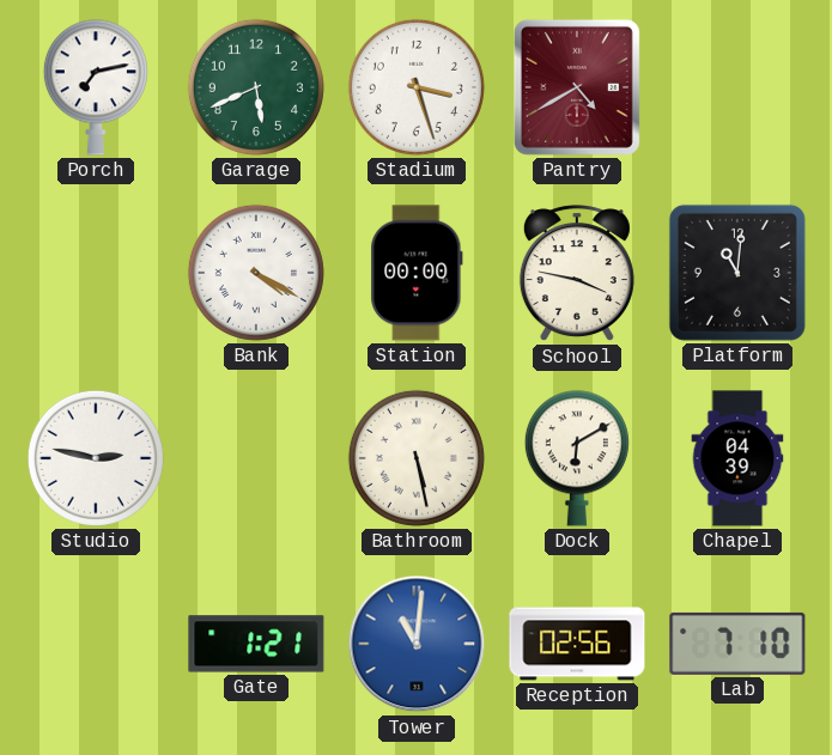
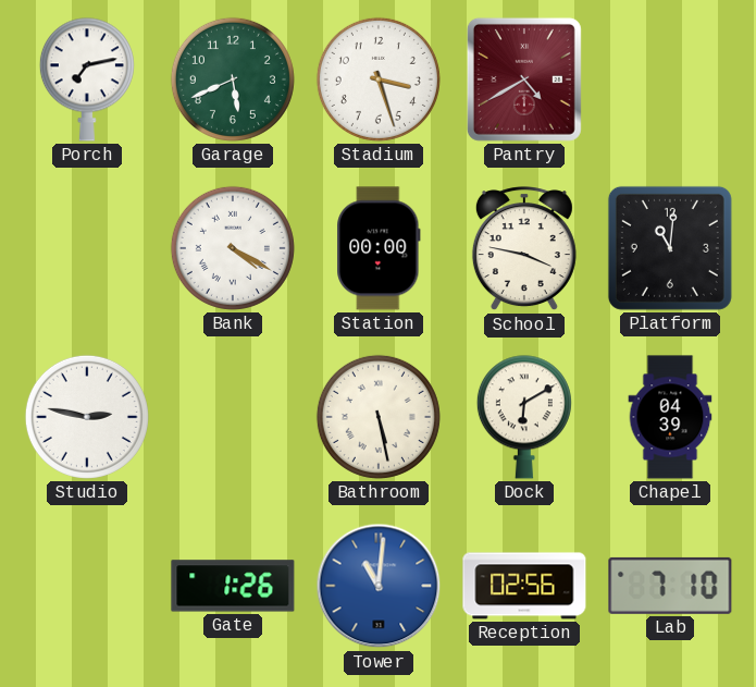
Gate: 1:21 -> 1:26 (233, 586)
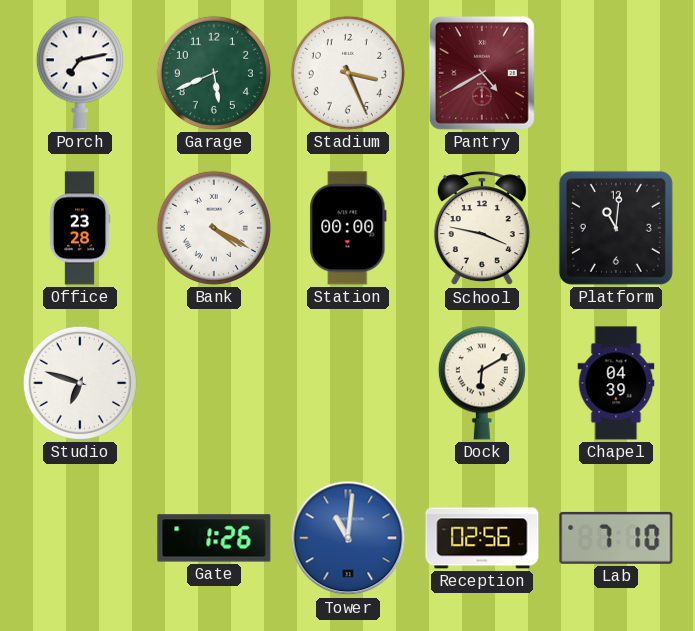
Stadium: 3:27 -> 3:26 (348, 73)
Office: none -> 23:28 (80, 228)
Studio: 2:47 -> 6:48 (80, 383)
Bathroom: 5:28 -> none (379, 417)
